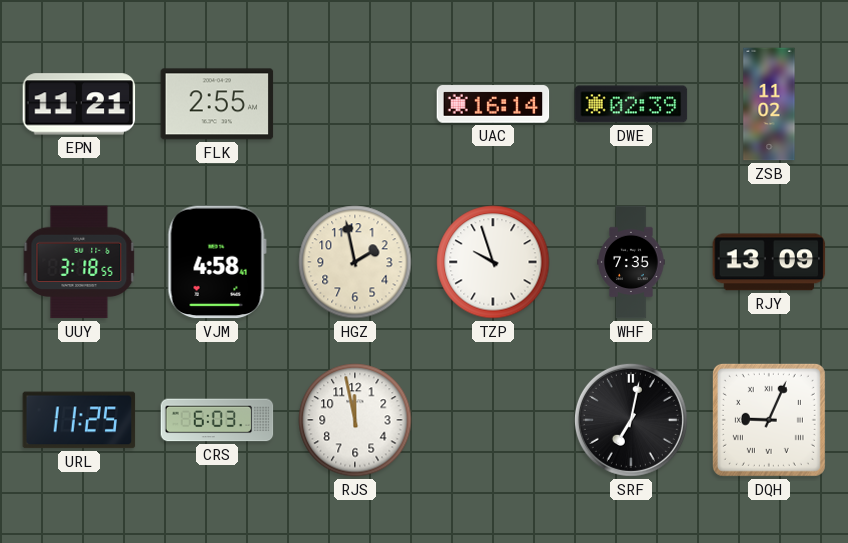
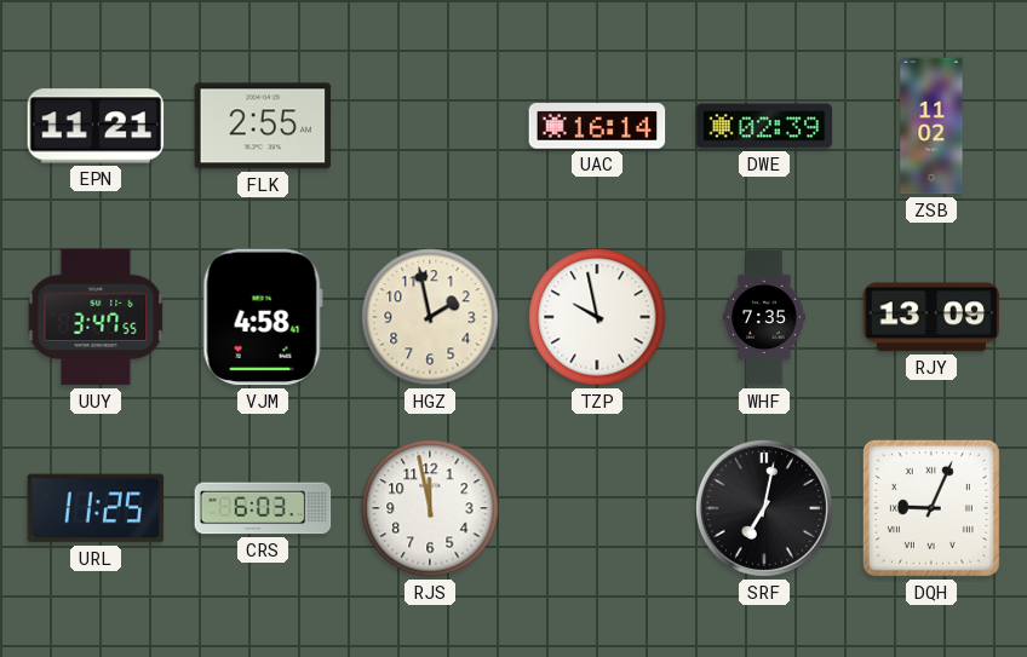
UUY: 3:18 -> 3:47 (96, 317)
TZP: 9:57 -> 9:58 (597, 317)
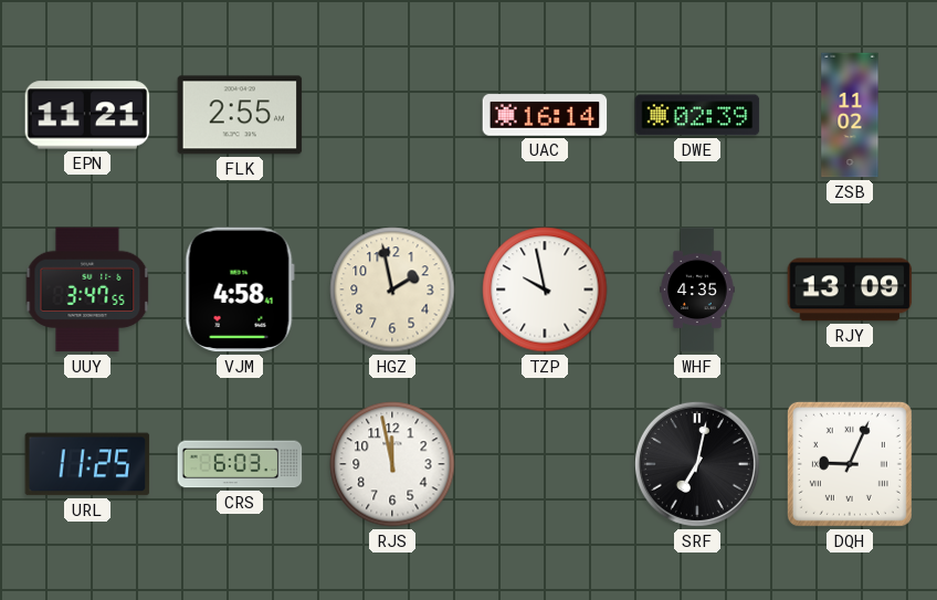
WHF: 7:35 -> 4:35 (697, 290)
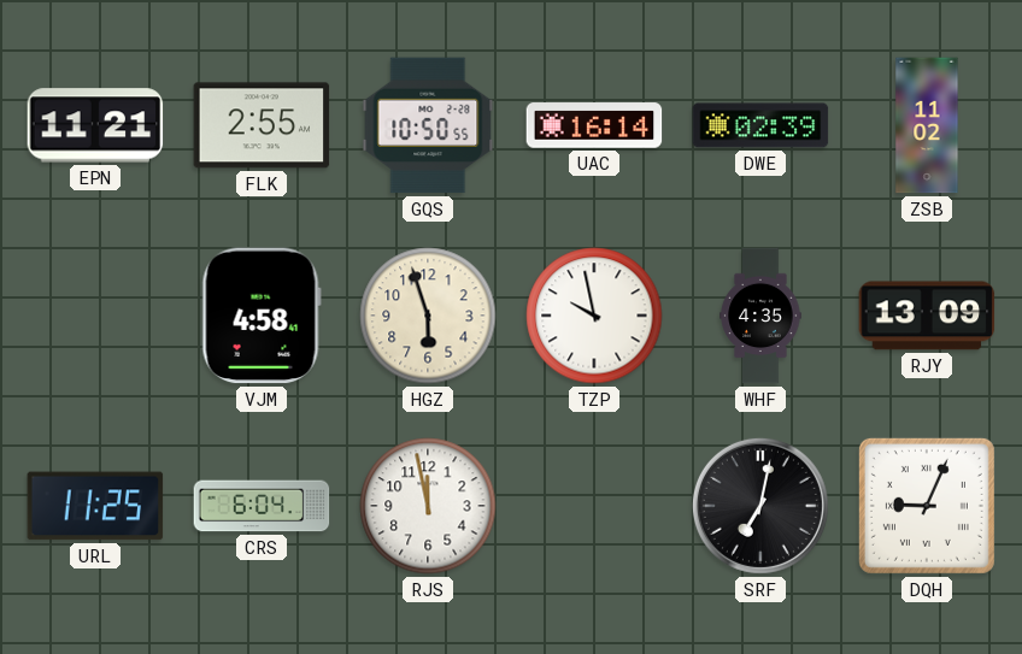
GQS: none -> 10:50 (428, 125)
UUY: 3:47 -> none (87, 290)
HGZ: 1:58 -> 5:57 (428, 316)
CRS: 6:03 -> 6:04 (262, 506)
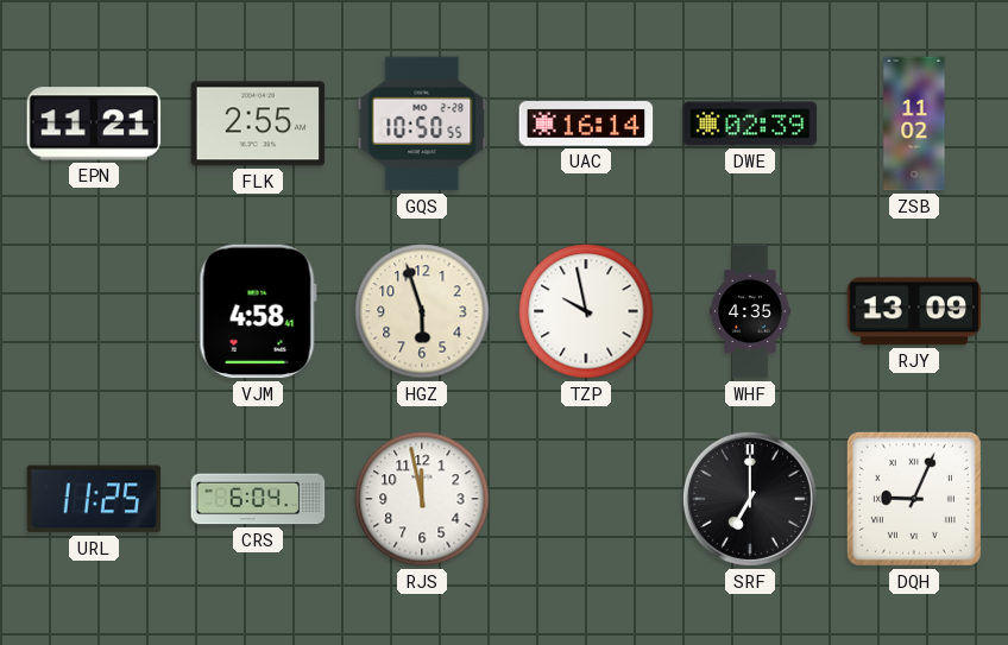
SRF: 7:02 -> 7:00 (750, 499)
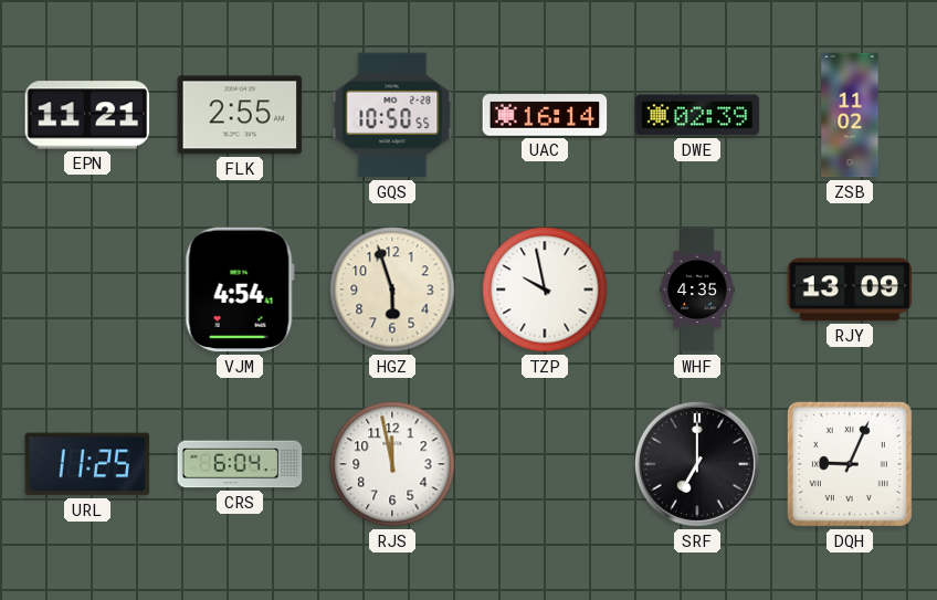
VJM: 4:58 -> 4:54 (240, 290)
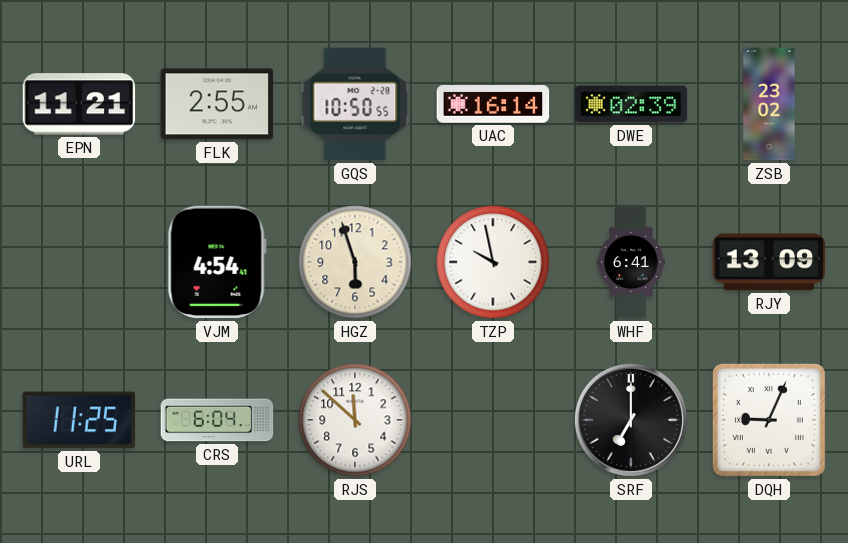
ZSB: 11:02 -> 23:02 (769, 104)
WHF: 4:35 -> 6:41 (631, 262)
RJS: 11:58 -> 11:52 (355, 420)
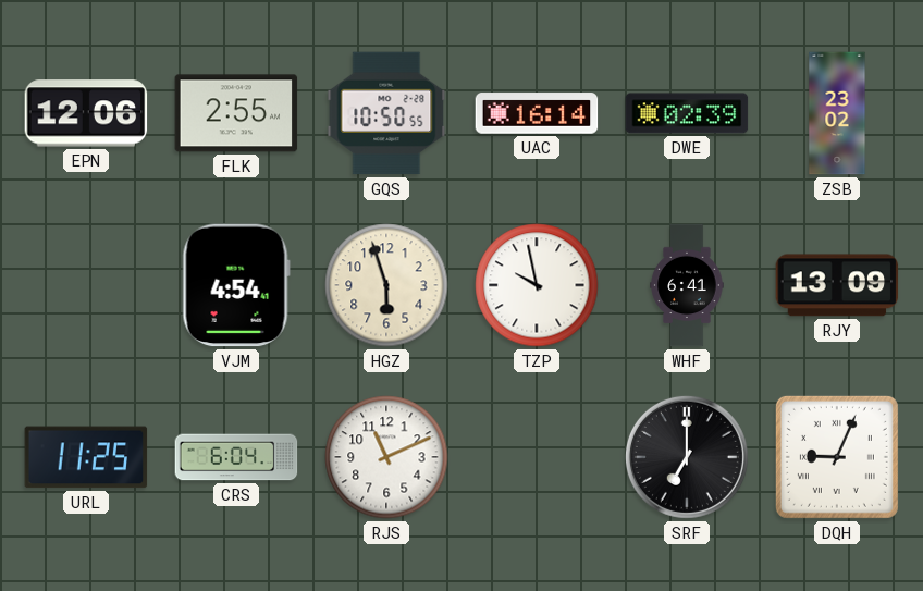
EPN: 11:21 -> 12:06 (86, 113)
RJS: 11:52 -> 11:11 (386, 457)
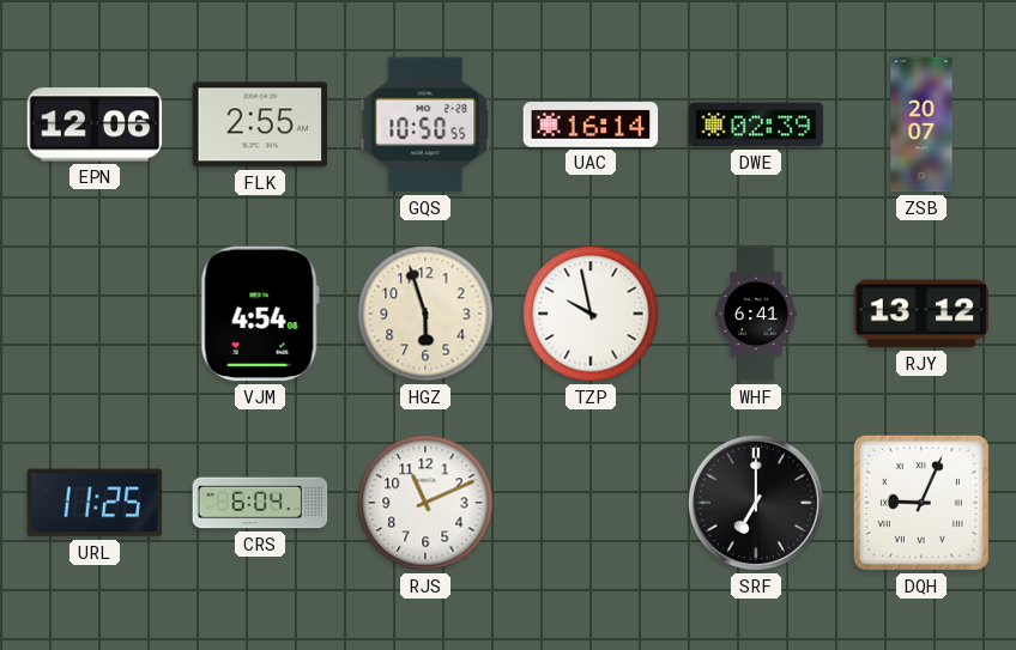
ZSB: 23:02 -> 20:07 (921, 124)
VJM: 4:54:41 -> 4:54:08 (260, 314)
RJY: 13:09 -> 13:12 (921, 314)
